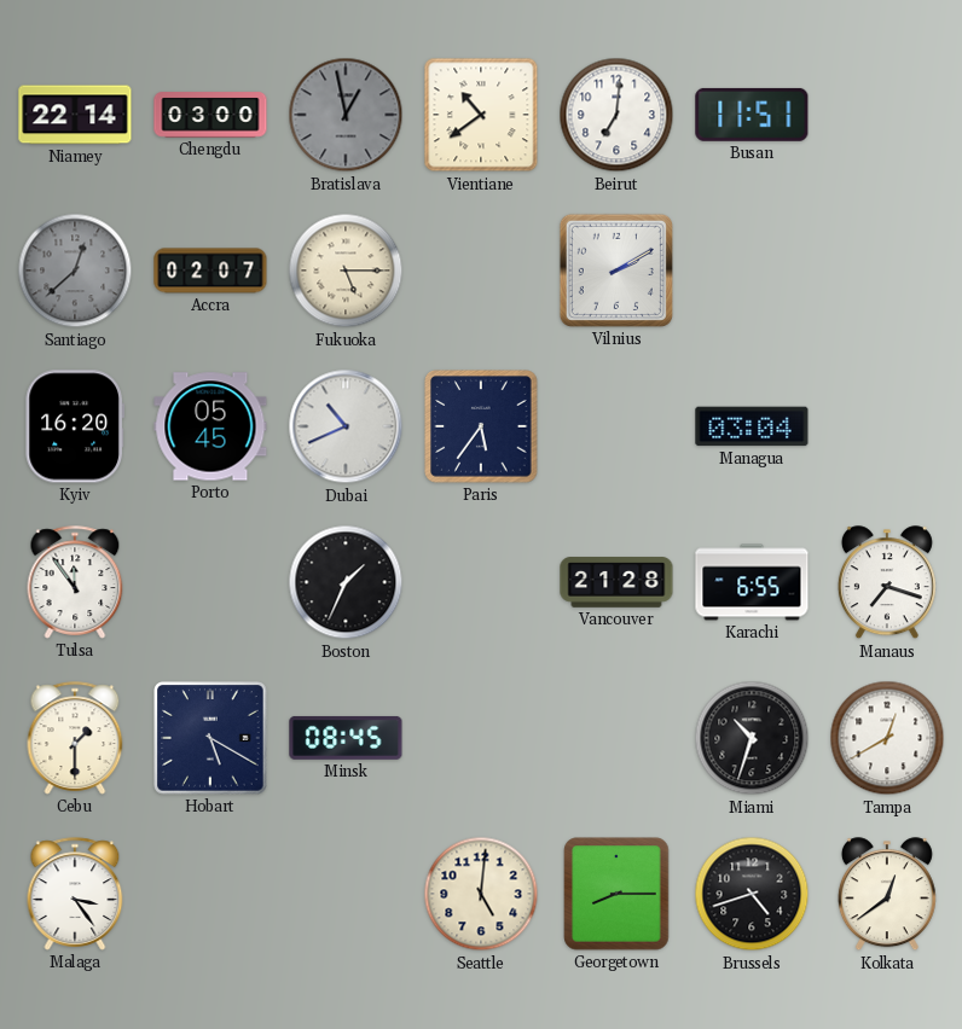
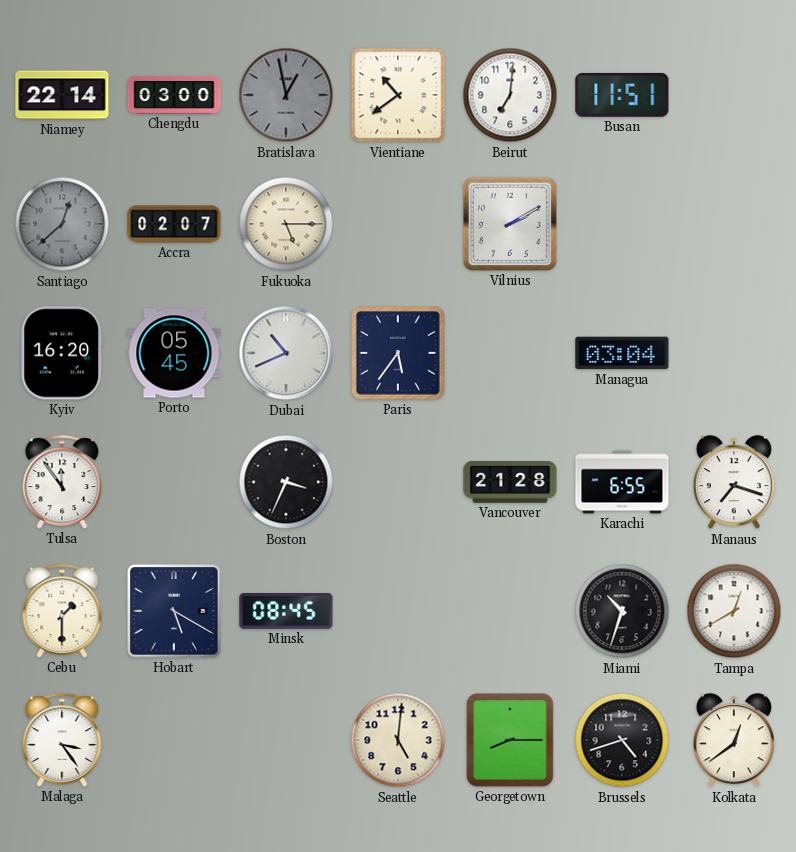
Boston: 1:34 -> 3:34 (286, 482)
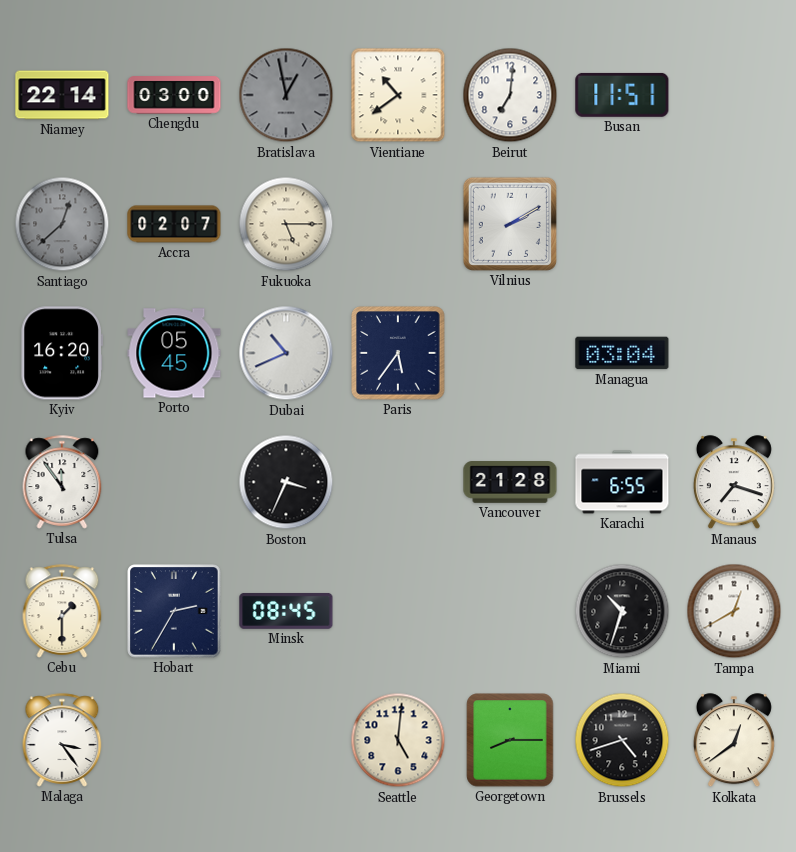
Hobart: 5:20 -> 2:35 (174, 611)
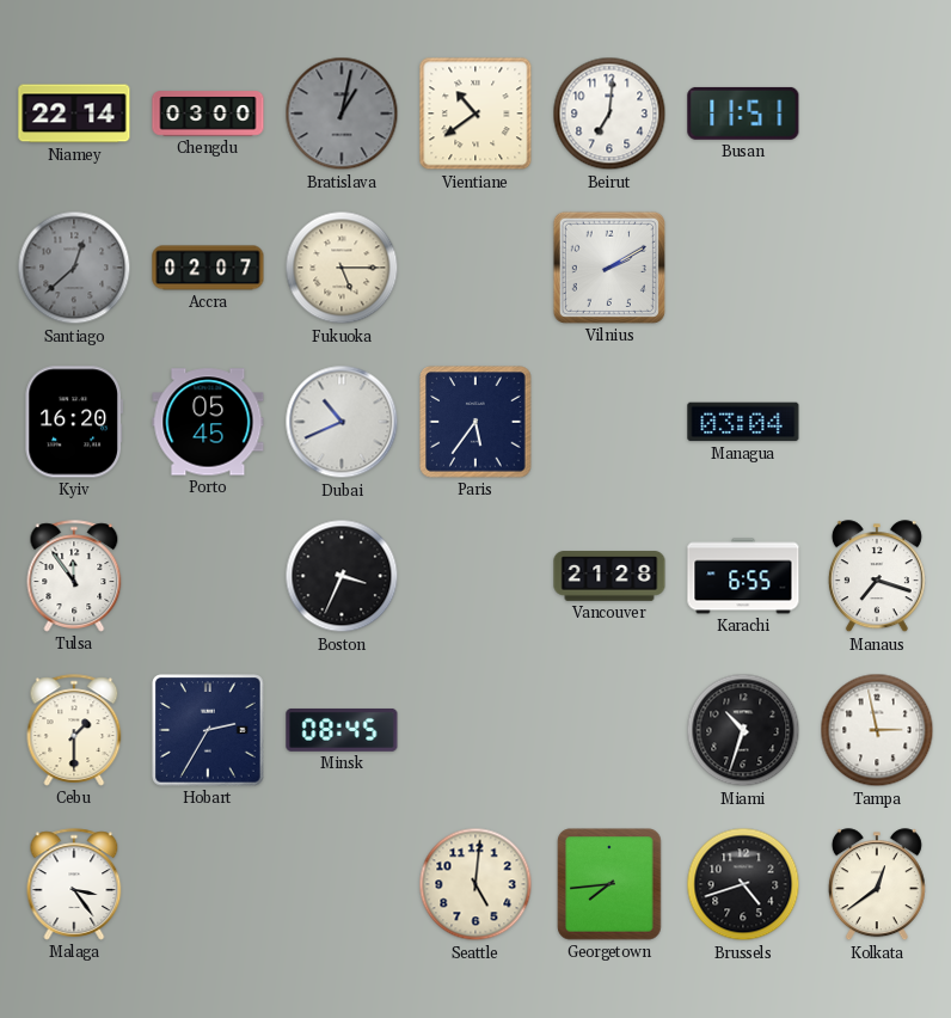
Bratislava: 12:58 -> 1:02 (342, 114)
Tampa: 12:40 -> 2:58 (877, 730)
Georgetown: 8:15 -> 7:44 (609, 884)
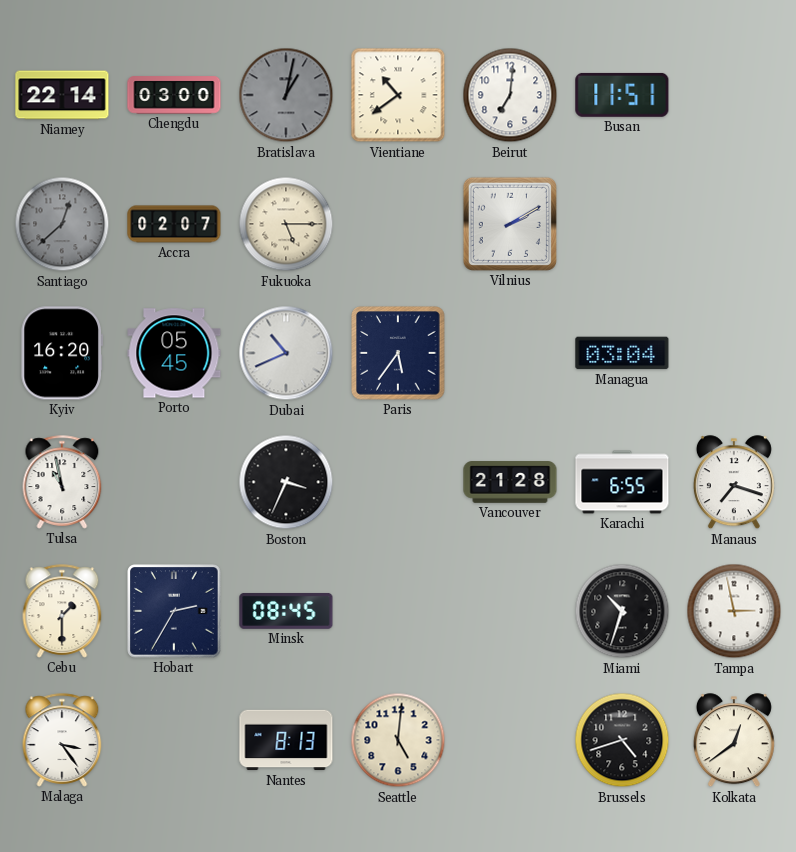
Tulsa: 11:54 -> 10:58 (62, 482)
Nantes: none -> 8:13 (286, 740)
Georgetown: 7:44 -> none (609, 884)
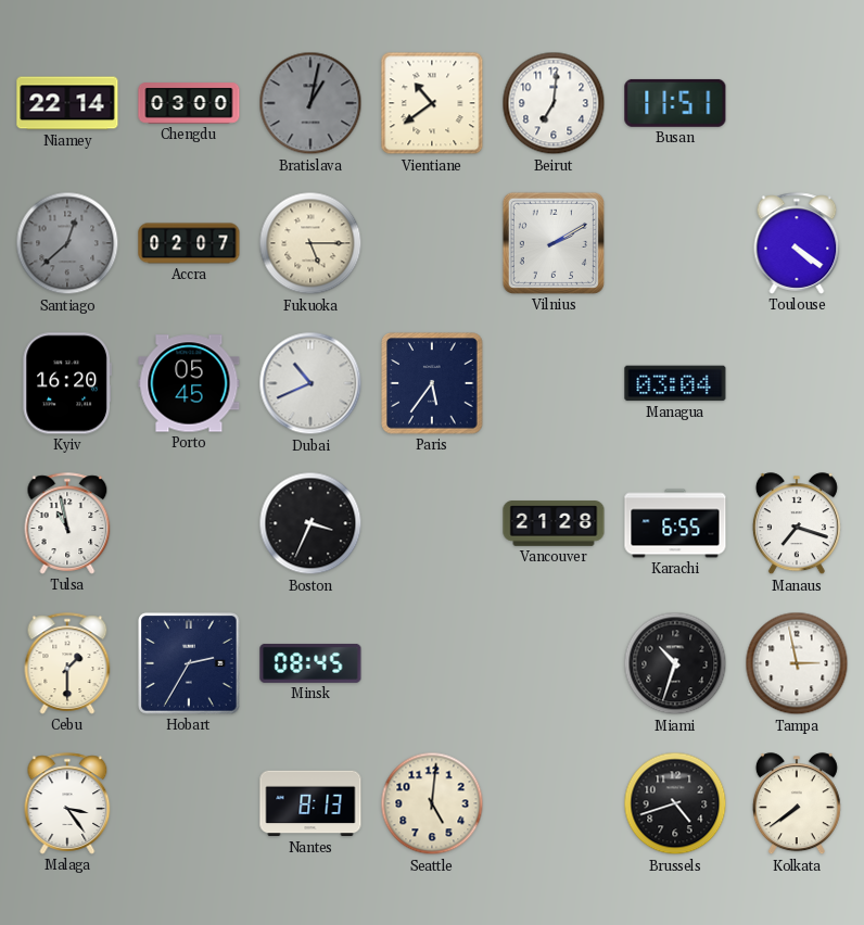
Toulouse: none -> 4:21 (797, 243)
Kolkata: 12:39 -> 7:39 (797, 804)
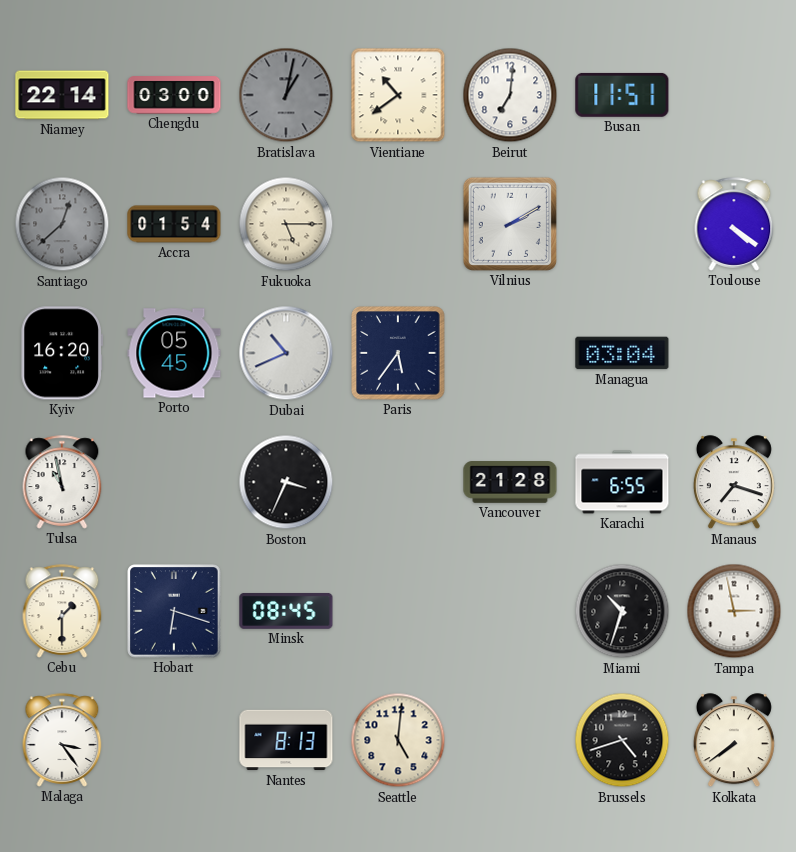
Accra: 02:07 -> 01:54 (174, 224)
Hobart: 2:35 -> 6:18 (174, 611)
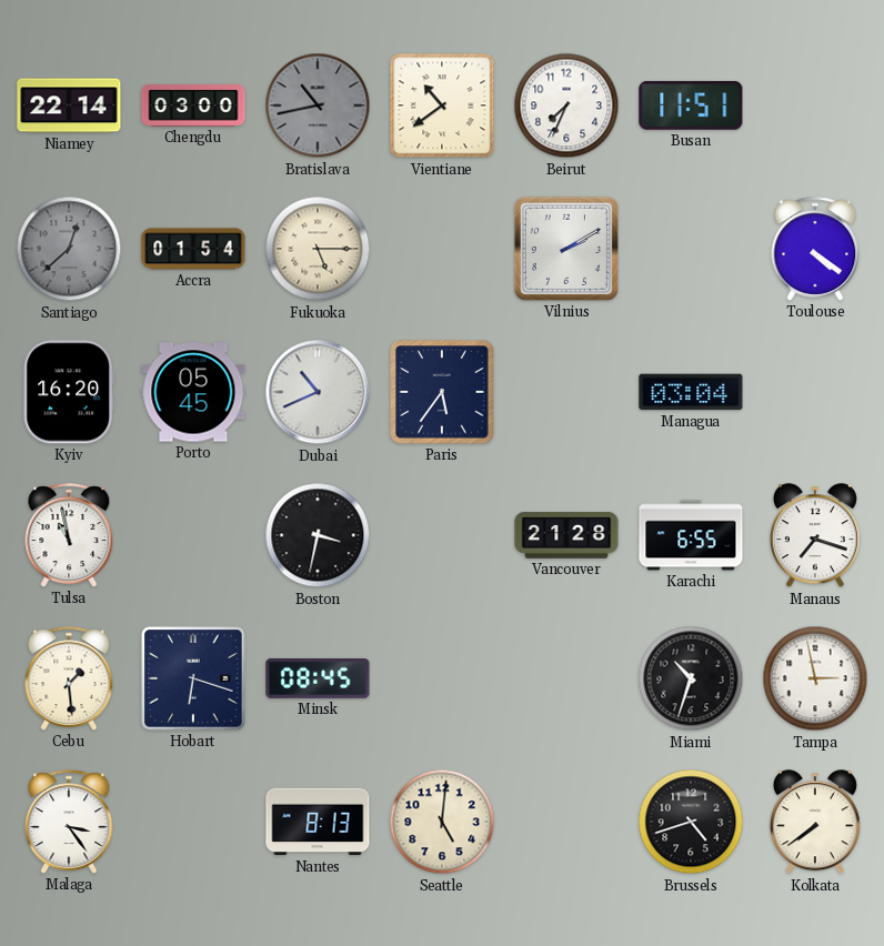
Bratislava: 1:02 -> 10:43 (318, 105)
Beirut: 7:01 -> 7:34 (566, 105)
Boston: 3:34 -> 3:32 (318, 535)
Cebu: 1:30 -> 1:29 (69, 678)
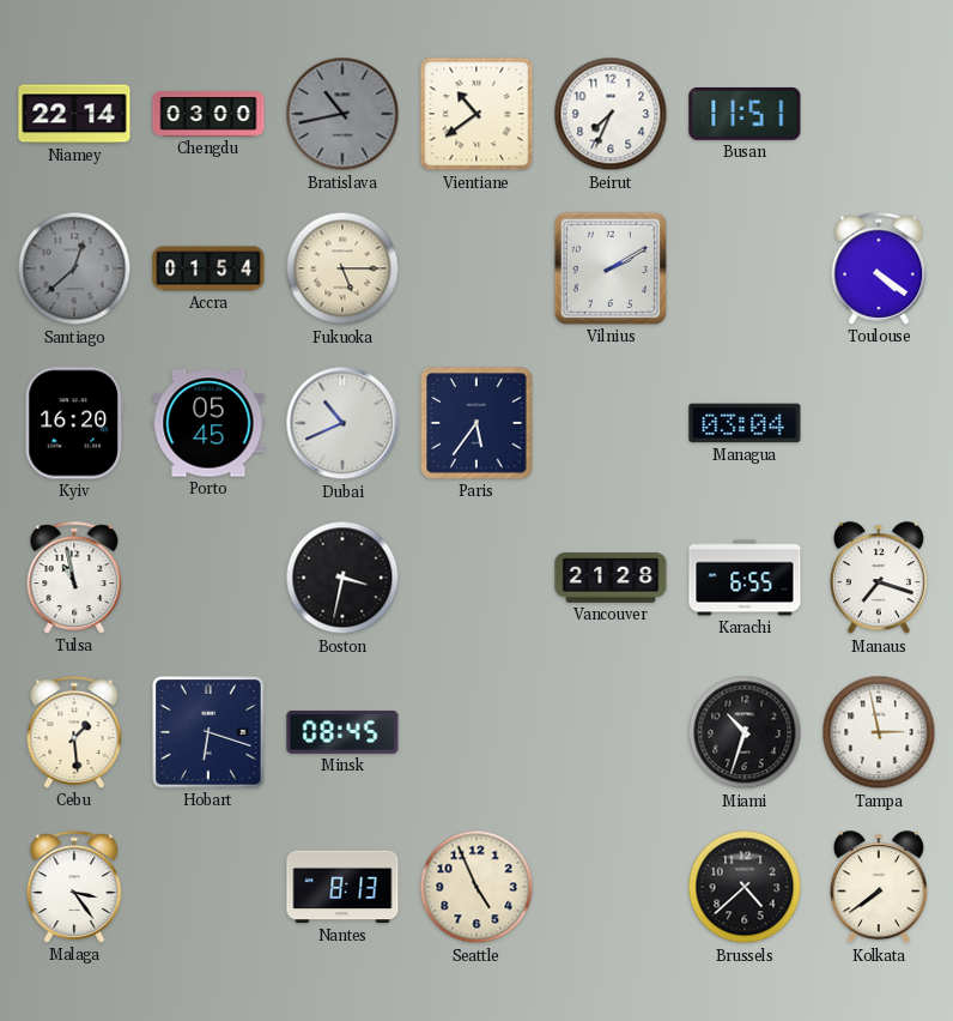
Seattle: 5:01 -> 4:56 (476, 887)
Brussels: 4:42 -> 4:38 (745, 887)
